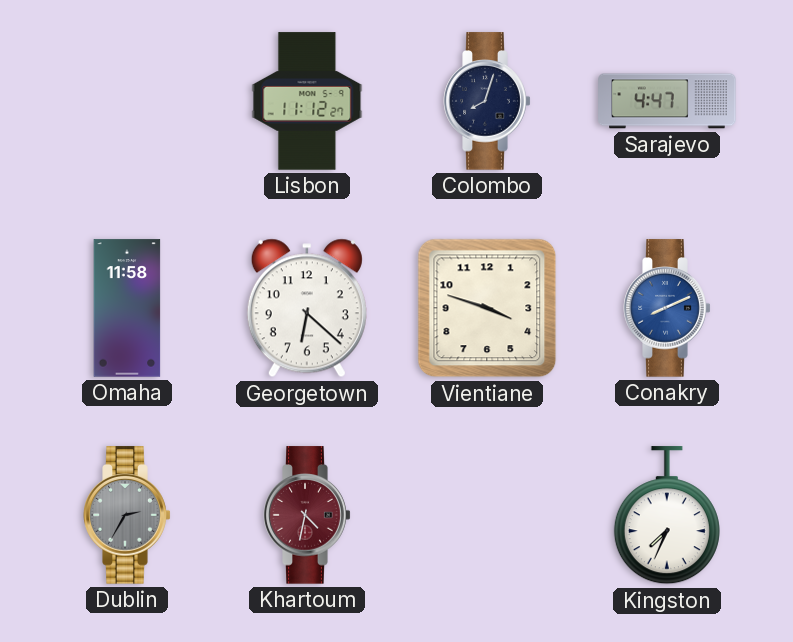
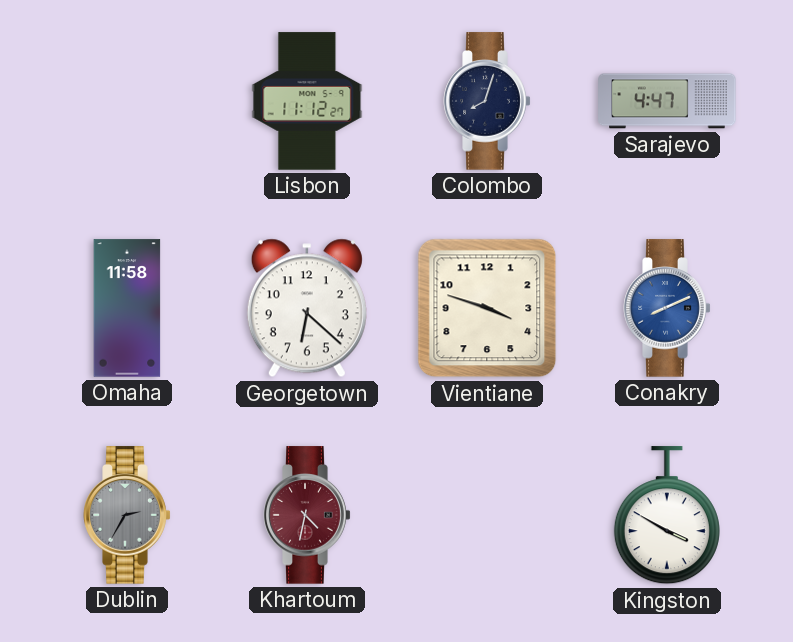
Kingston: 7:34 -> 3:50 (667, 516)
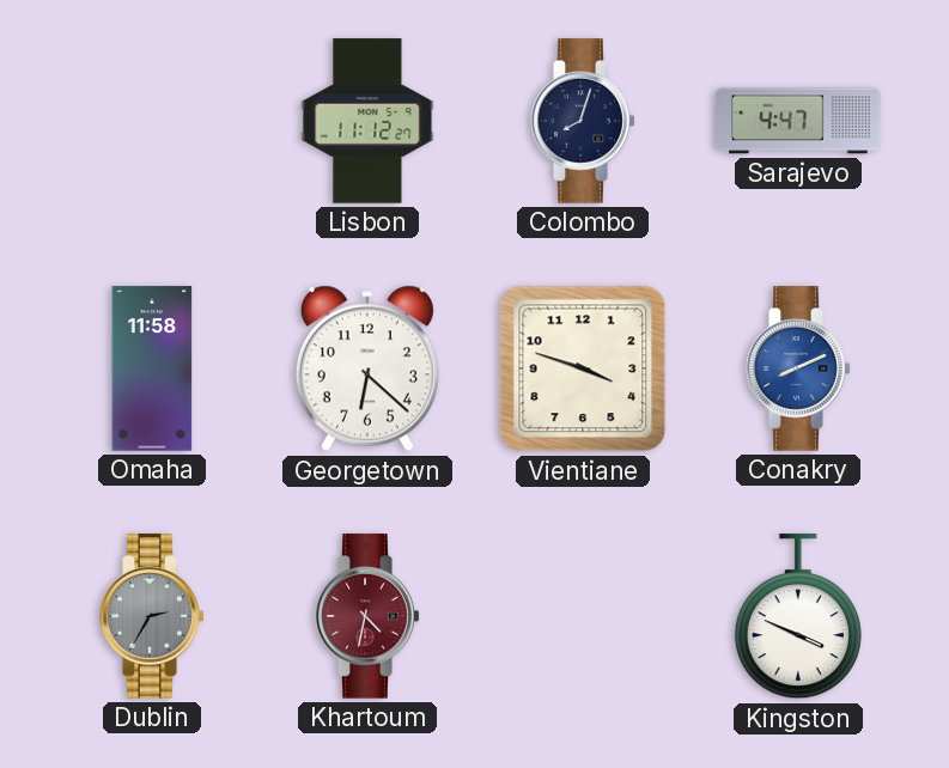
Kingston: 3:50 -> 3:49 (798, 617)
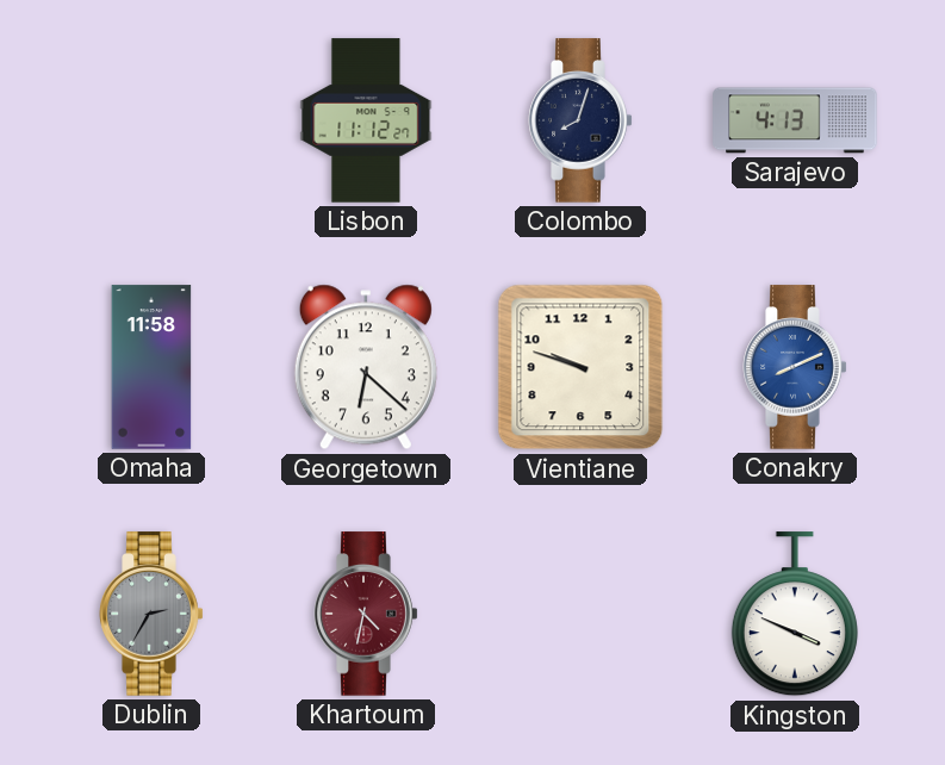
Sarajevo: 4:47 -> 4:13 (795, 120)
Vientiane: 3:48 -> 9:48 (580, 367)
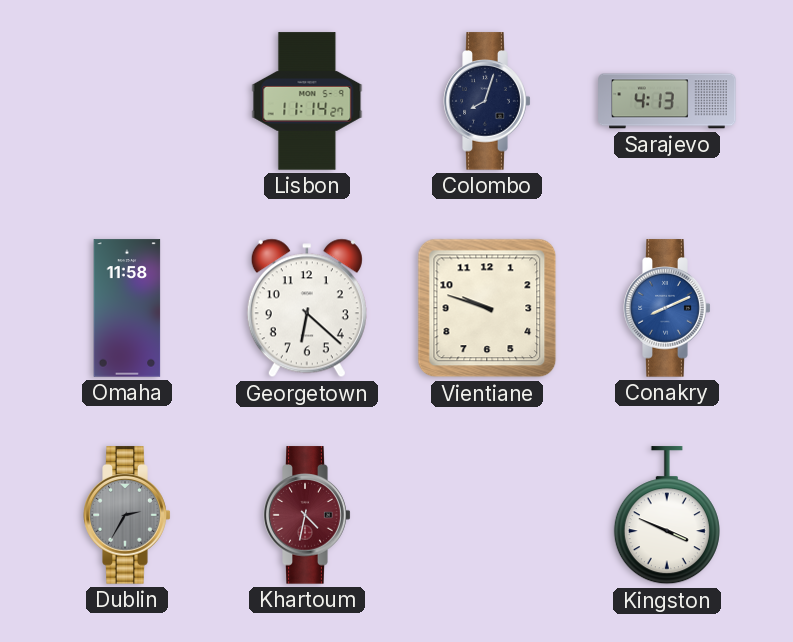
Lisbon: 11:12 -> 11:14 (307, 101)
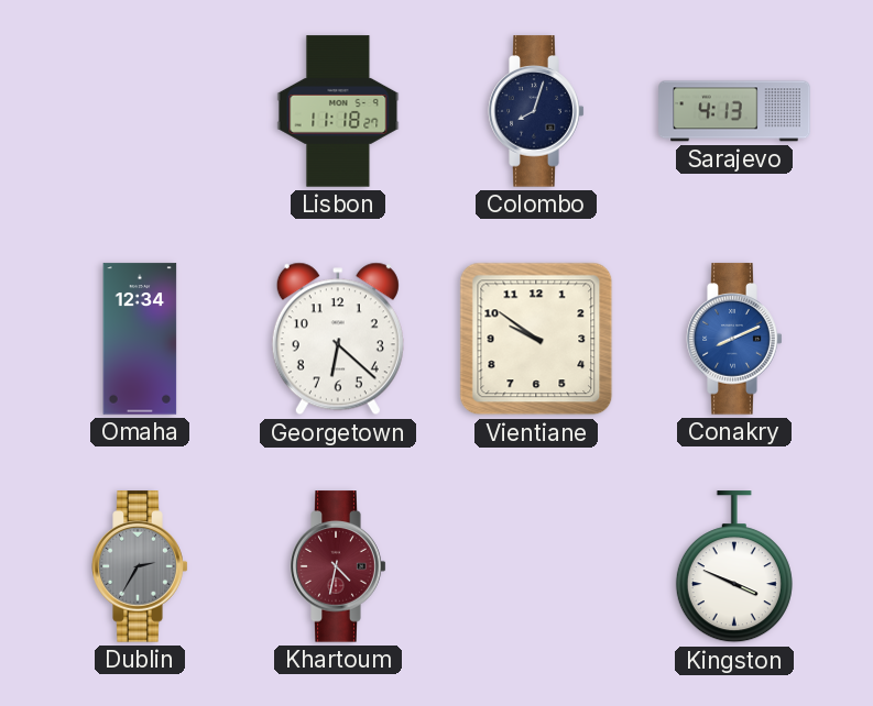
Lisbon: 11:14 -> 11:18 (338, 111)
Omaha: 11:58 -> 12:34 (140, 339)
Vientiane: 9:48 -> 9:51 (536, 339)
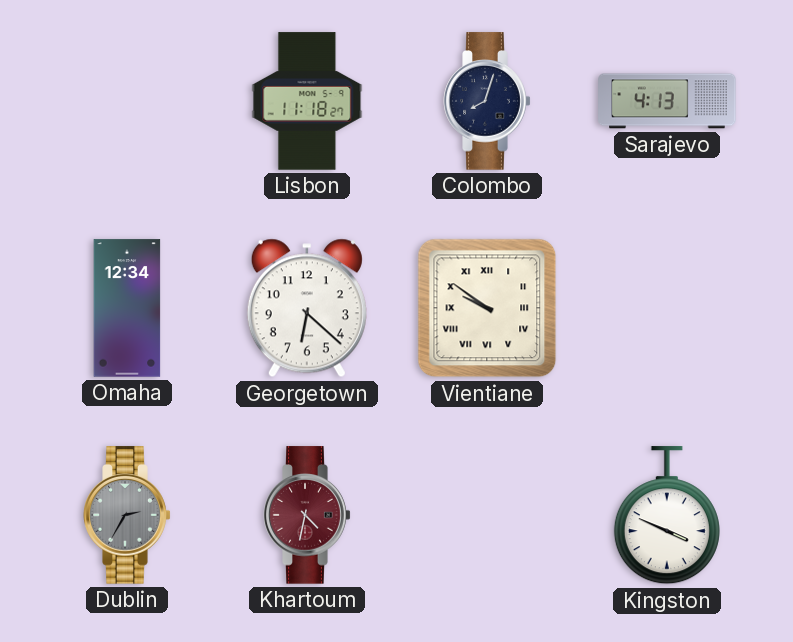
Vientiane numerals: Arabic -> Roman (487, 308)
Conakry: 8:11 -> none (734, 339)
